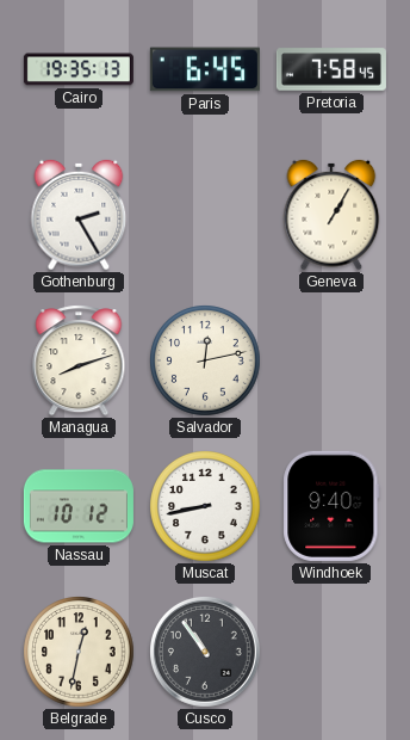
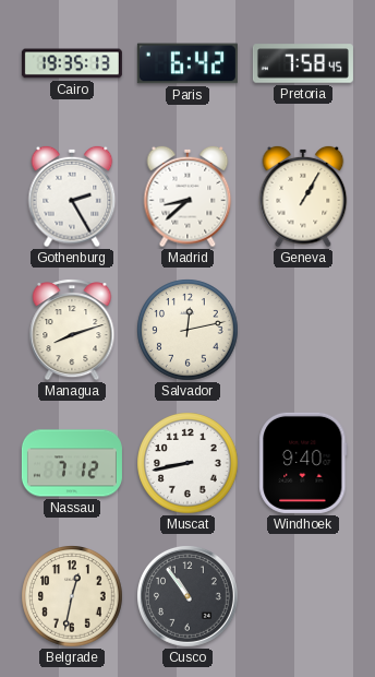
Paris: 6:45 -> 6:42 (187, 63)
Madrid: none -> 8:38 (187, 197)
Nassau: 10:12 -> 7:12 (72, 463)
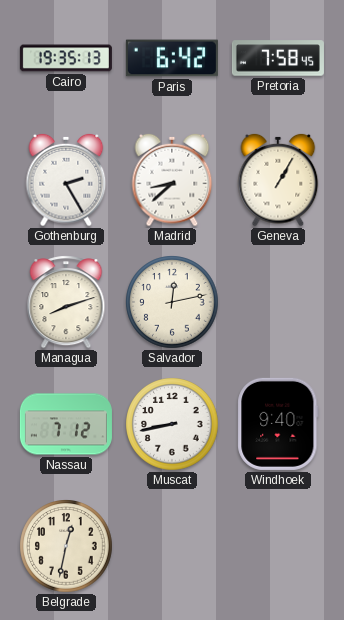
Cusco: 10:54 -> none (189, 597)
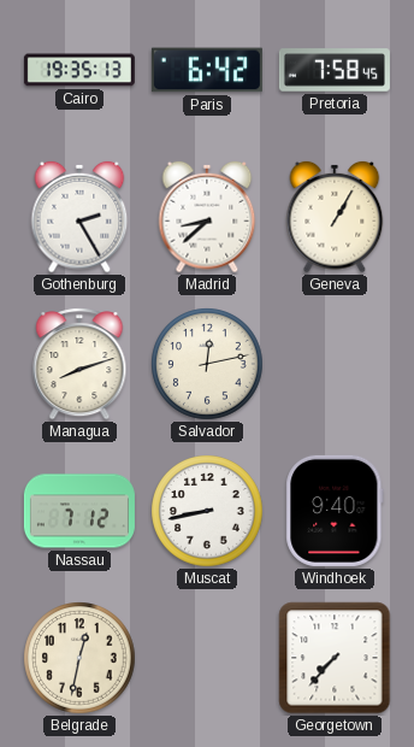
Georgetown: none -> 7:37 (335, 658)
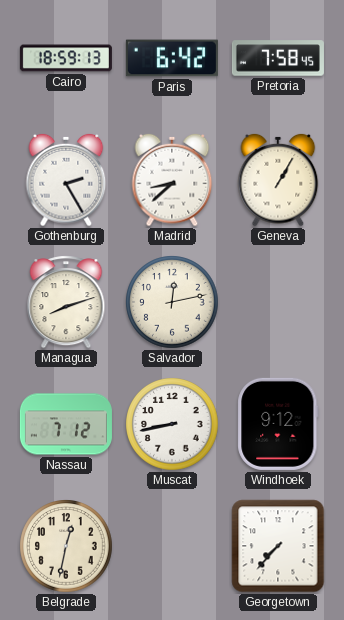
Cairo: 19:35 -> 18:59 (66, 58)
Windhoek: 9:40 -> 9:12 (278, 424)
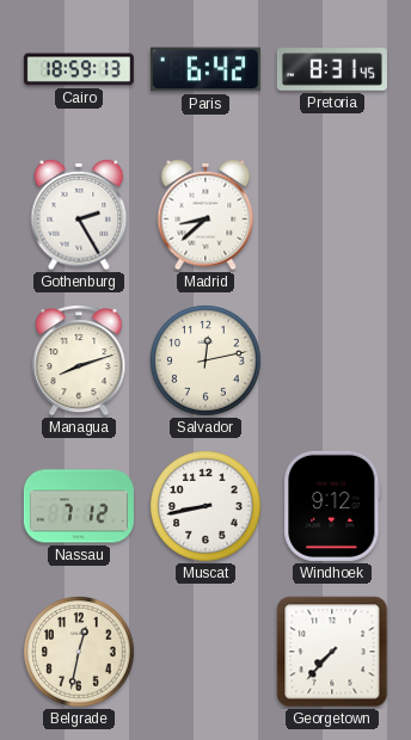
Pretoria: 7:58 -> 8:31 (332, 69)
Geneva: 1:05 -> none (278, 180)
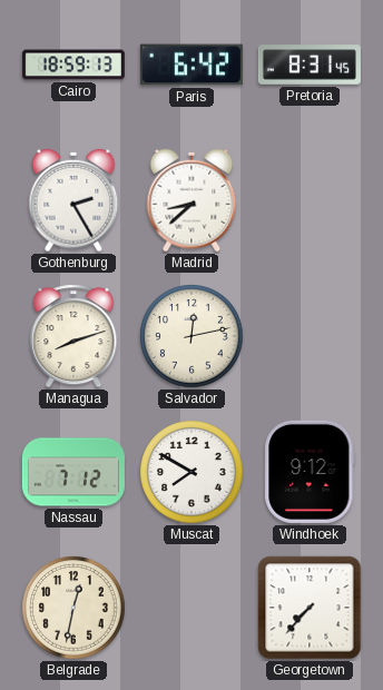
Muscat: 8:43 -> 7:50 (191, 472)
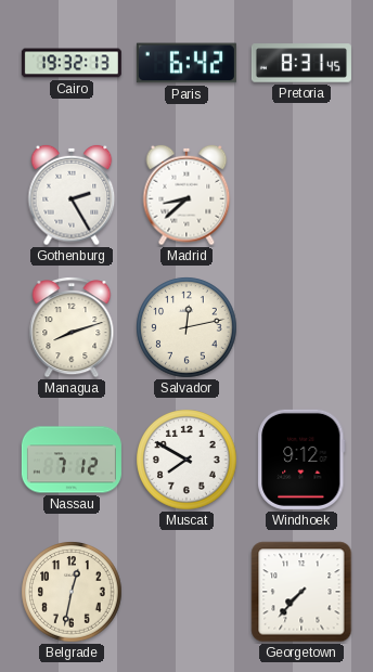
Cairo: 18:59 -> 19:32 (72, 63)
